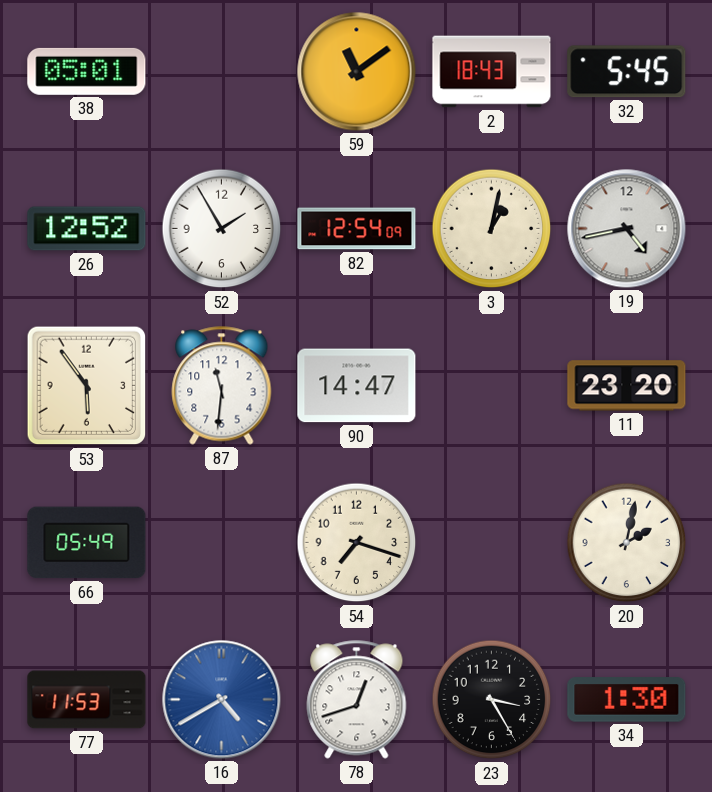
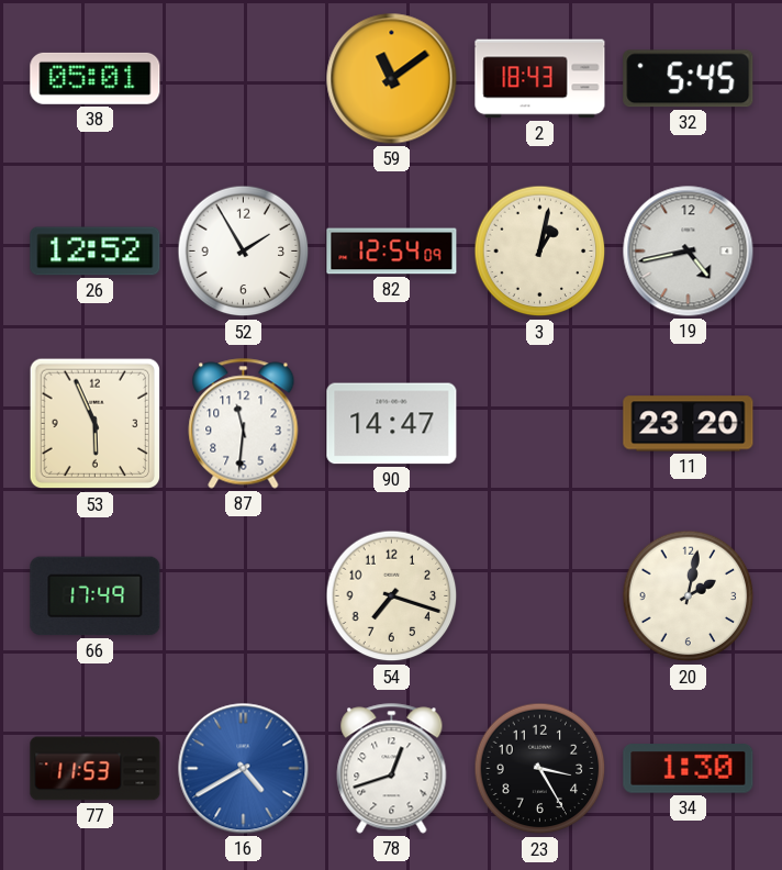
53: 5:54 -> 5:56 (96, 424)
66: 05:49 -> 17:49 (96, 596)
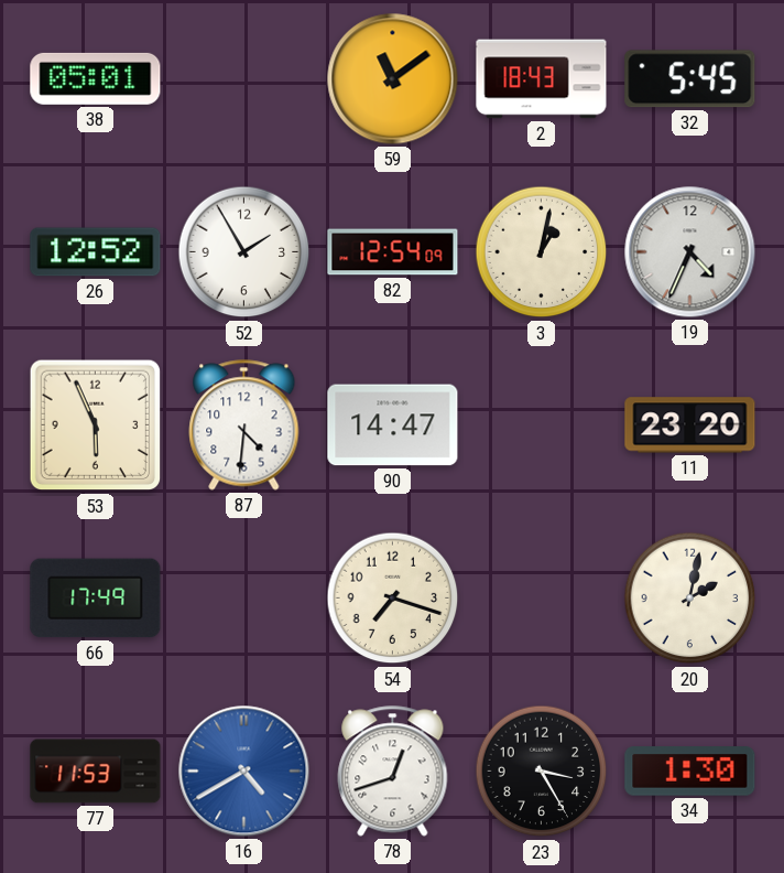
19: 4:43 -> 4:34 (690, 252)
87: 11:31 -> 4:31 (244, 425)
